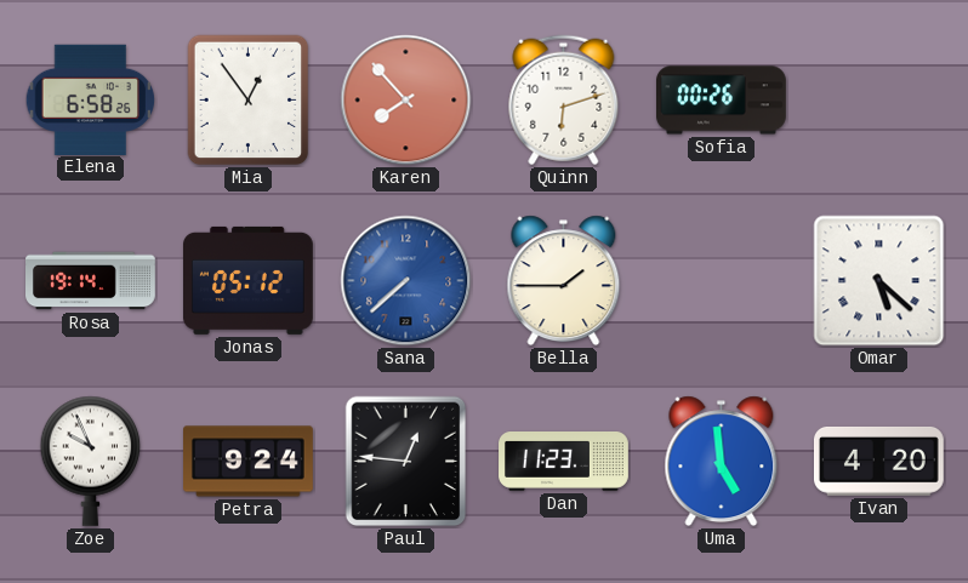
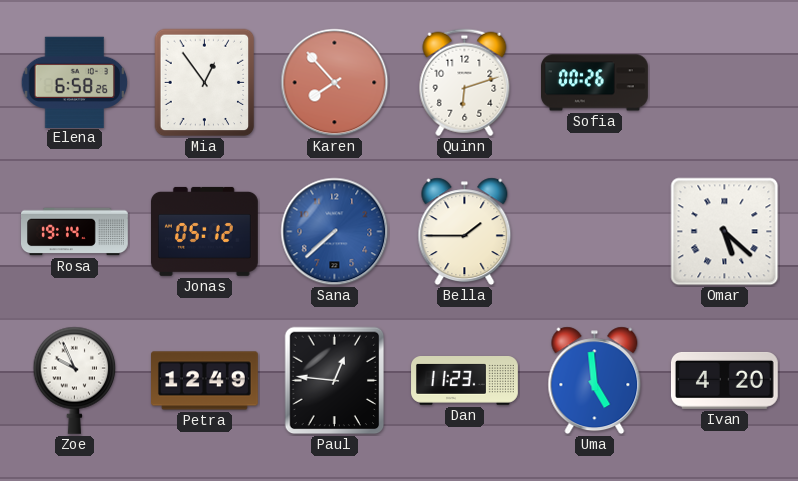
Petra: 9:24 -> 12:49 (205, 381)
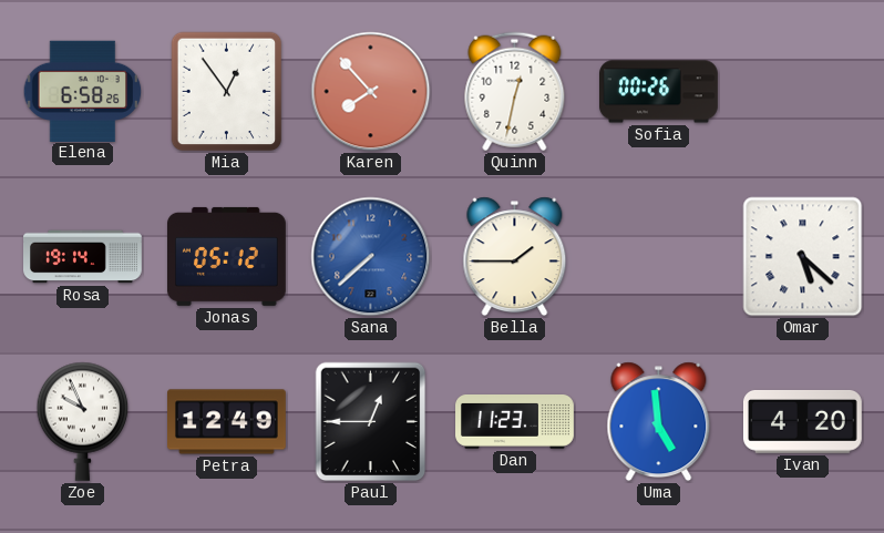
Quinn: 6:12 -> 12:32 (515, 92)
Paul: 12:46 -> 12:45 (371, 422)
